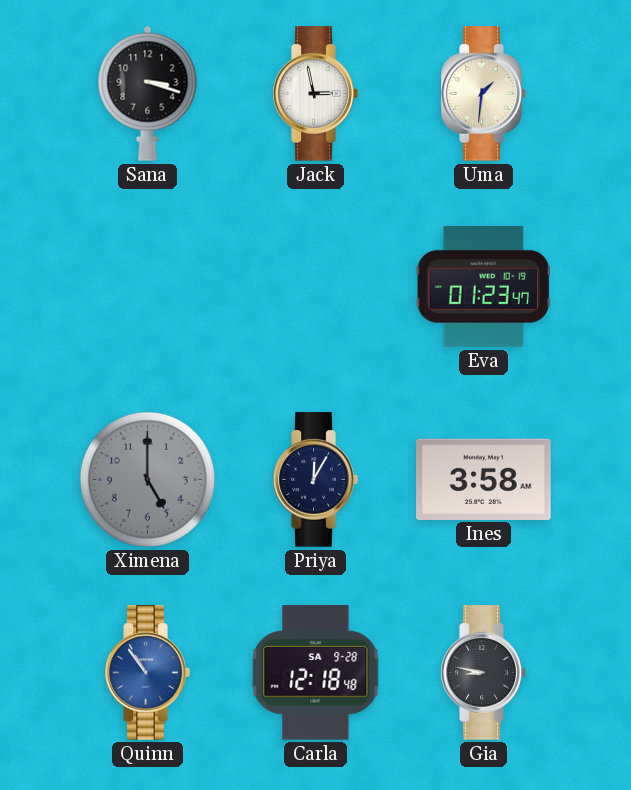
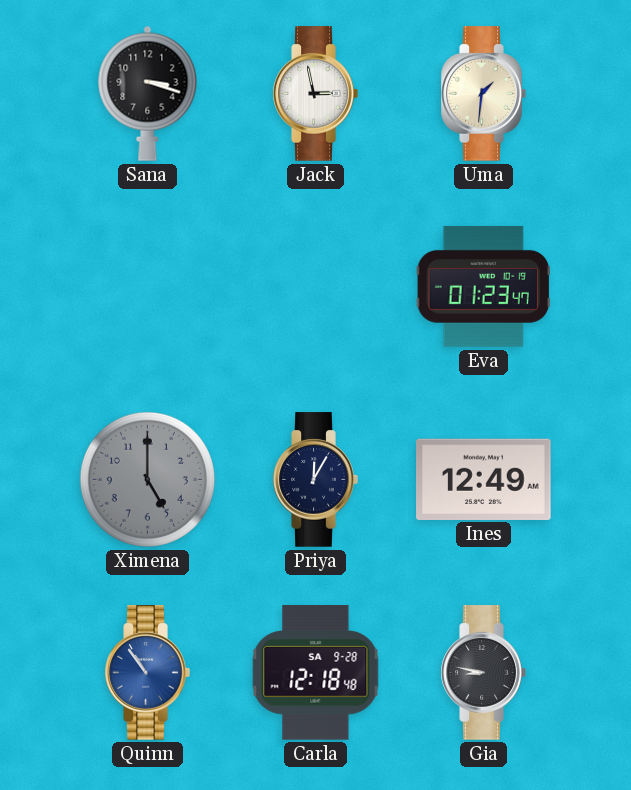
Ines: 3:58 -> 12:49 (484, 479)
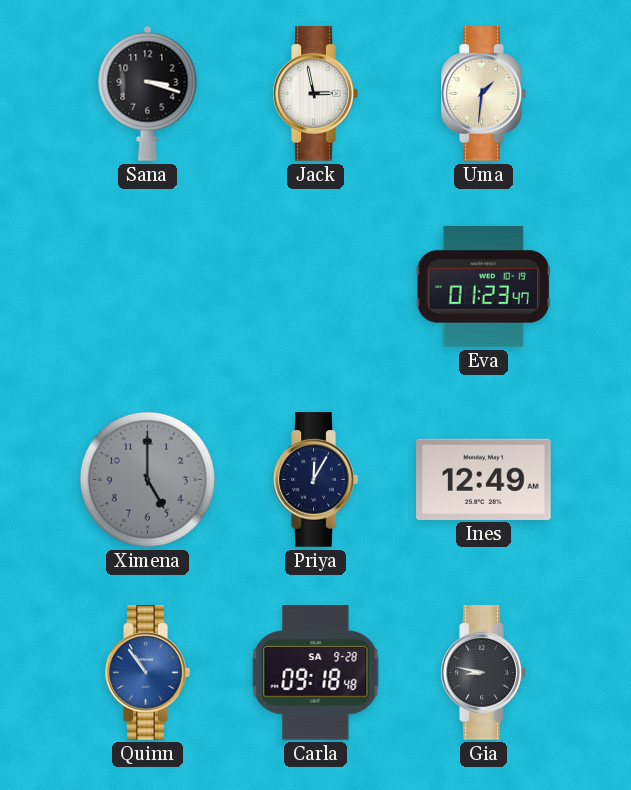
Carla: 12:18 -> 09:18 (316, 673)
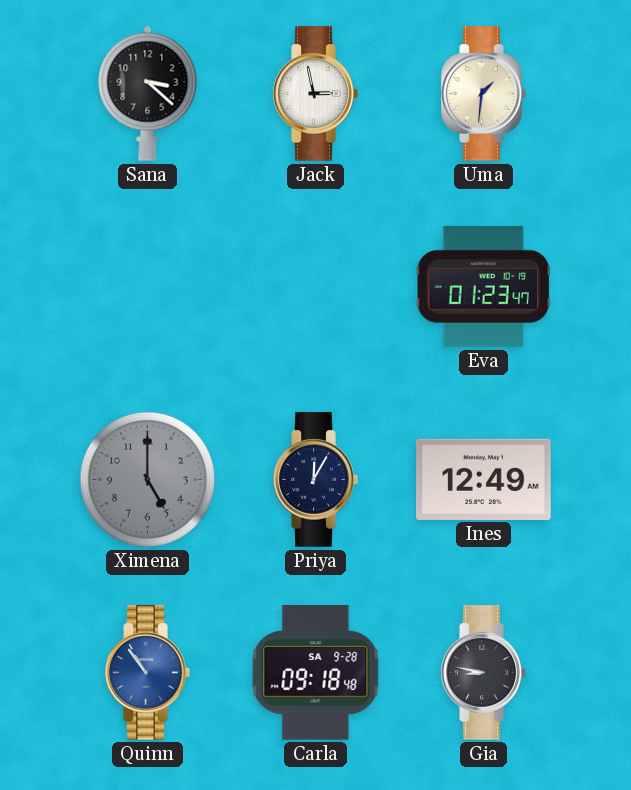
Sana: 3:18 -> 3:22 (148, 93)
